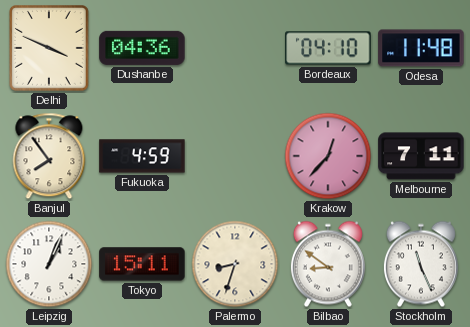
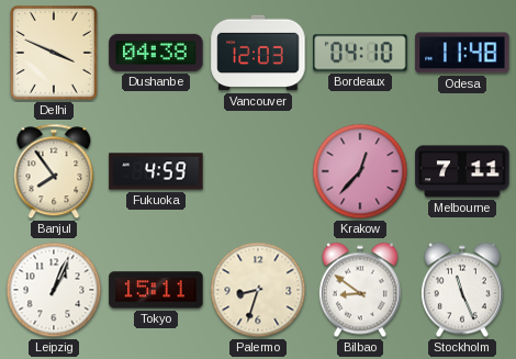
Dushanbe: 04:36 -> 04:38 (156, 53)
Vancouver: none -> 12:03 (258, 53)
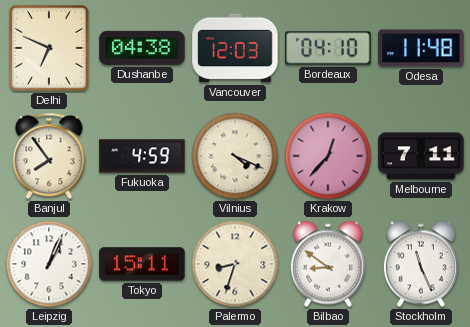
Delhi: 3:49 -> 6:49 (50, 49)
Vilnius: none -> 4:19 (235, 156)
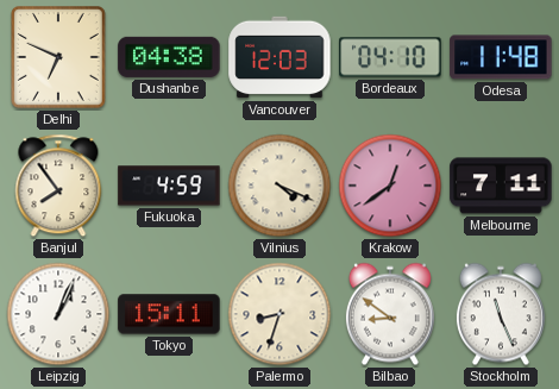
Krakow: 12:37 -> 12:39 (390, 186)
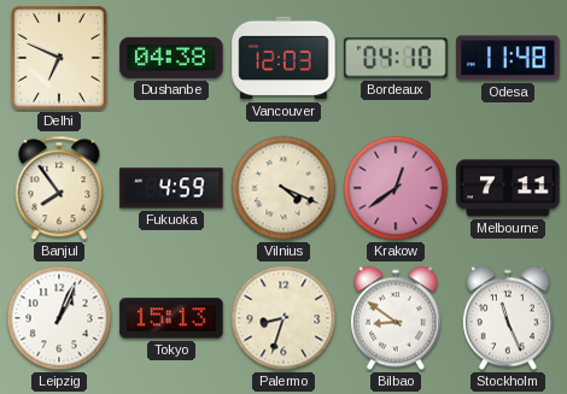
Tokyo: 15:11 -> 15:13 (171, 318)
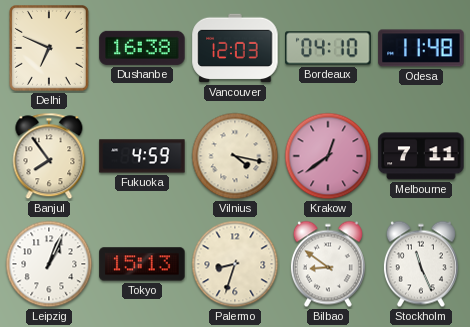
Dushanbe: 04:38 -> 16:38 (142, 48)
Vilnius: 4:19 -> 4:17 (235, 156)
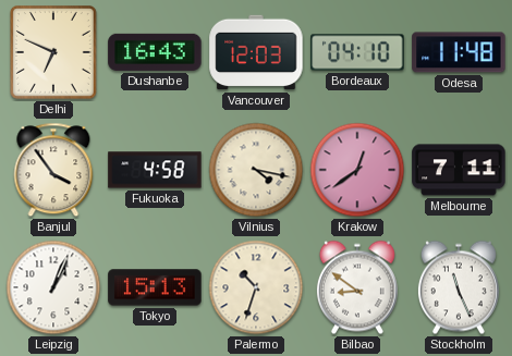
Dushanbe: 16:38 -> 16:43 (155, 52)
Banjul: 7:54 -> 3:54 (53, 170)
Fukuoka: 4:59 -> 4:58 (155, 170)
Palermo: 8:33 -> 10:33 (256, 287)
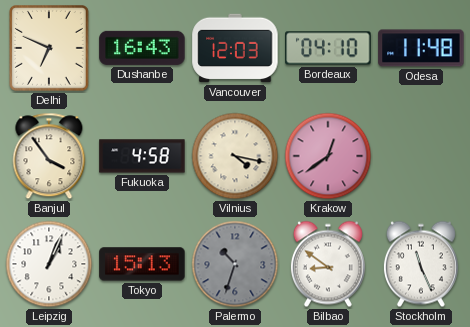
Melbourne: 7:11 -> none (459, 170)
Palermo dial: cream -> grey (235, 264)
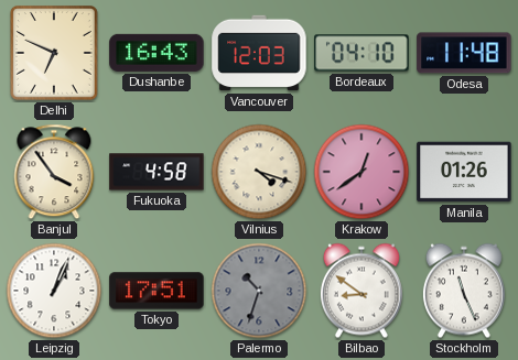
Vilnius: 4:17 -> 4:18 (259, 172)
Manila: none -> 01:26 (464, 172)
Tokyo: 15:13 -> 17:51 (157, 291)
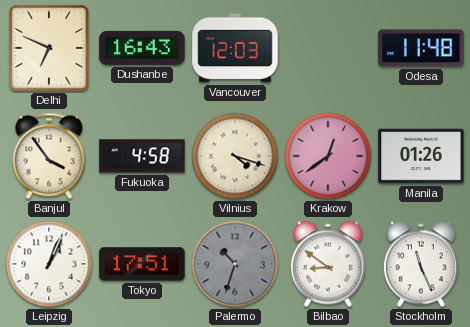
Bordeaux: 04:10 -> none (361, 53)
